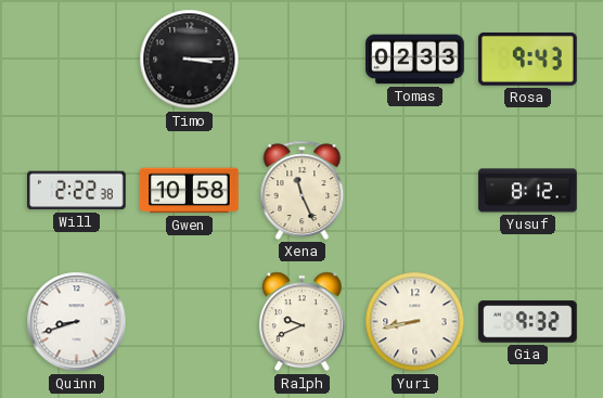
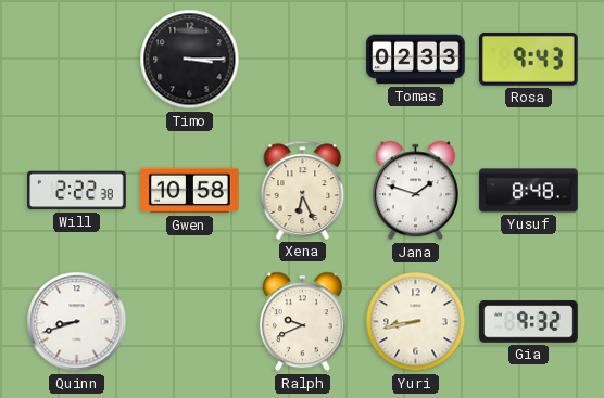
Xena: 11:26 -> 6:26 (303, 190)
Jana: none -> 1:48 (415, 191)
Yusuf: 8:12 -> 8:48 (529, 191)
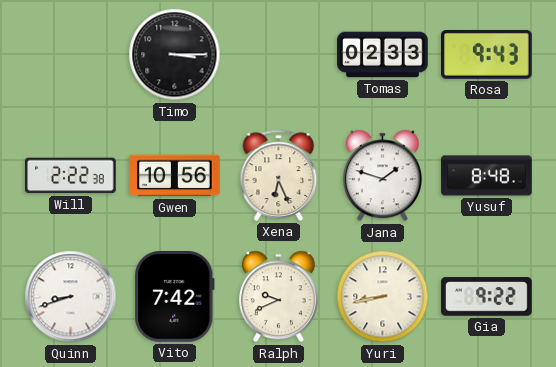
Gwen: 10:58 -> 10:56 (175, 176)
Vito: none -> 7:42 (175, 297)
Gia: 9:32 -> 9:22 (487, 297)
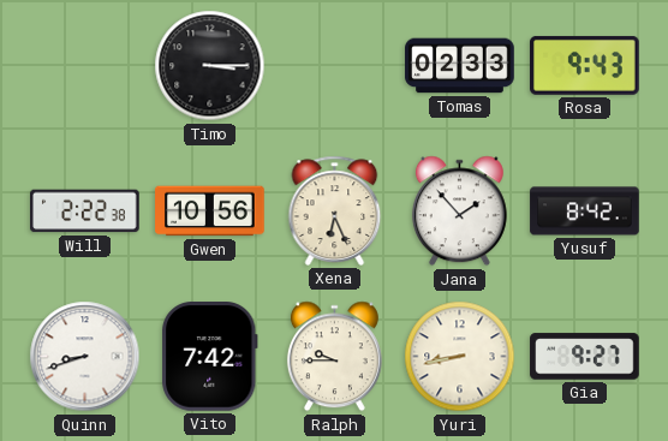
Jana: 1:48 -> 1:53 (459, 211)
Yusuf: 8:48 -> 8:42 (585, 211)
Ralph: 9:41 -> 9:45 (334, 357)
Gia: 9:22 -> 9:27 (585, 357)
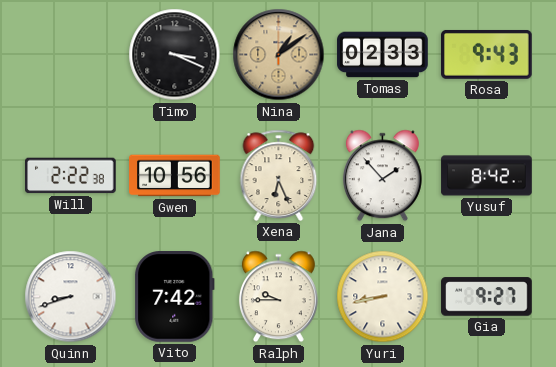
Timo: 3:15 -> 3:19 (175, 55)
Nina: none -> 1:09 (279, 55)
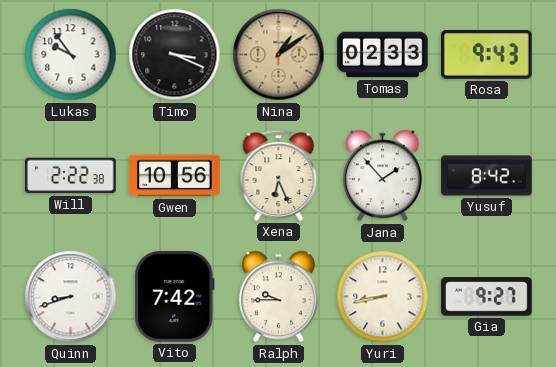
Lukas: none -> 9:54 (71, 55)
